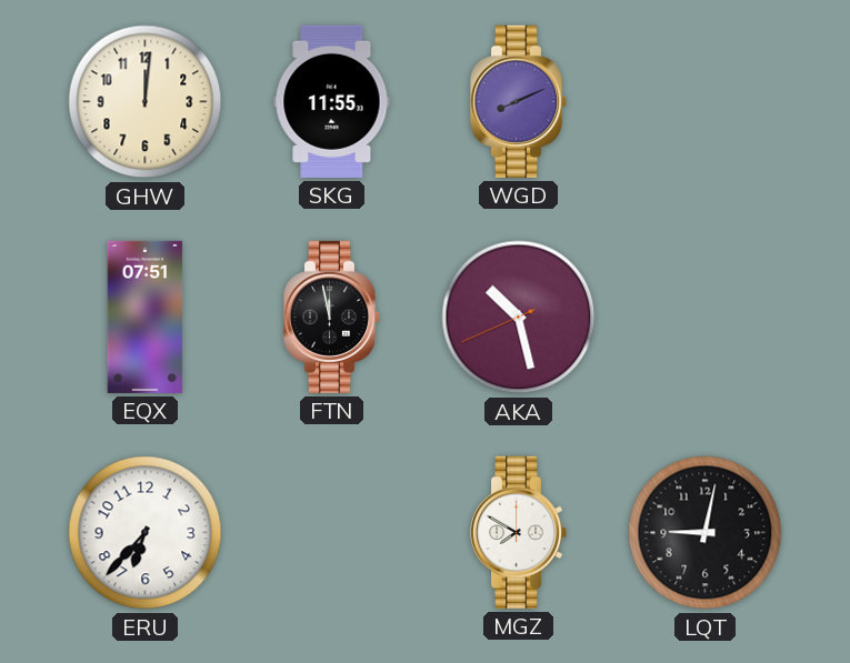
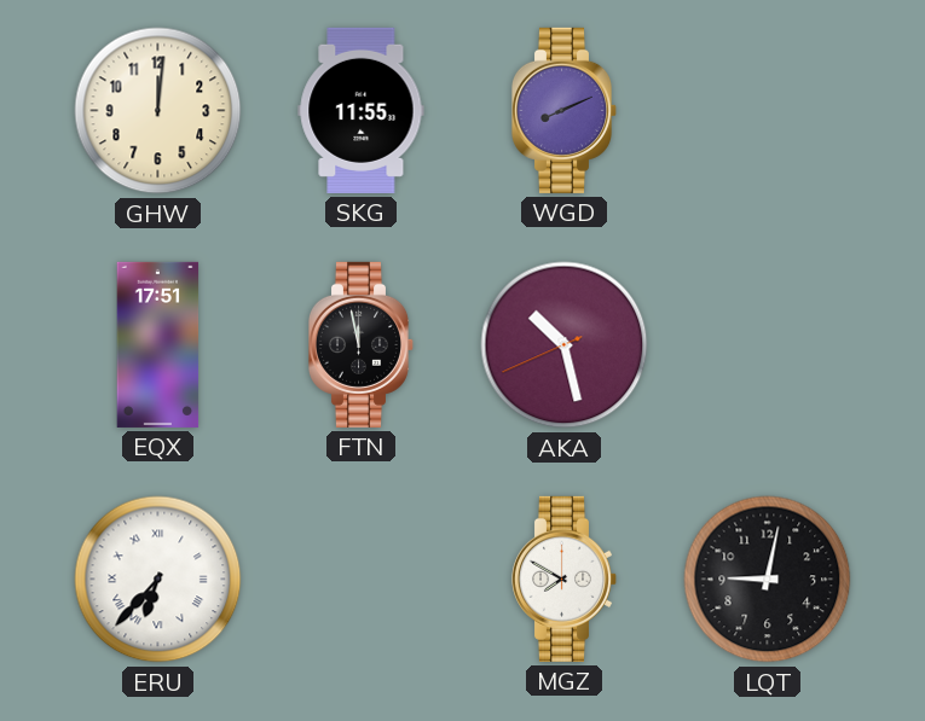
EQX: 07:51 -> 17:51 (158, 344)
ERU numerals: Arabic -> Roman (158, 580)
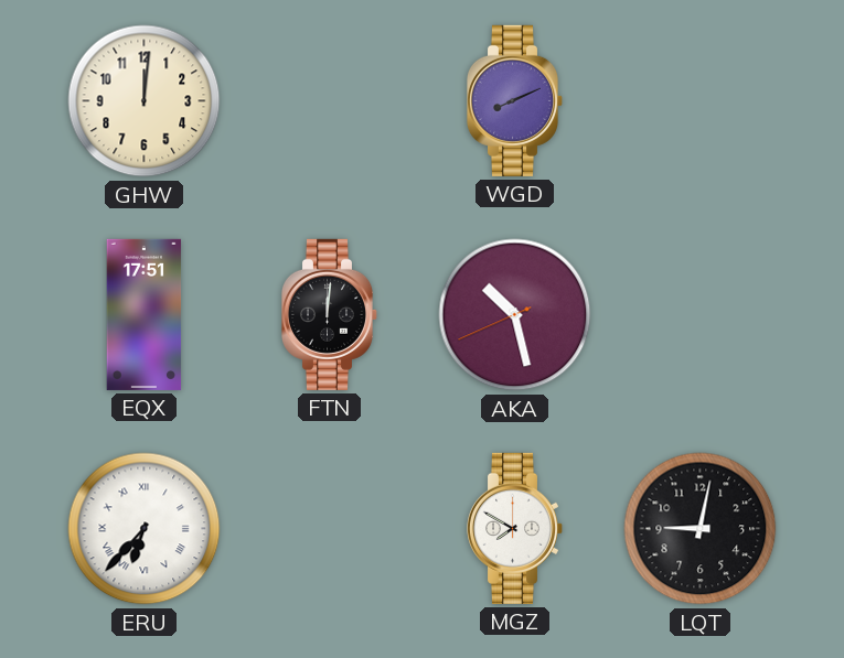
SKG: 11:55 -> none (362, 110)
FTN: 11:58 -> 12:01 (330, 314)
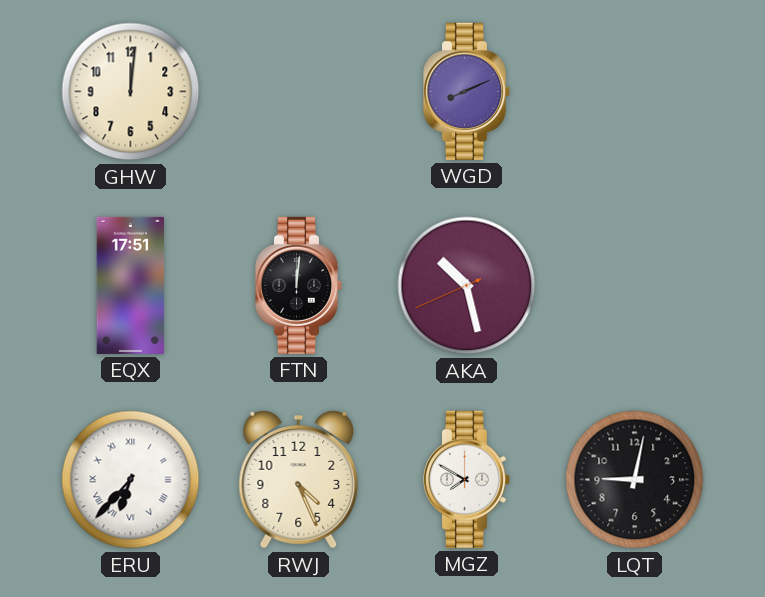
RWJ: none -> 4:26 (299, 480)
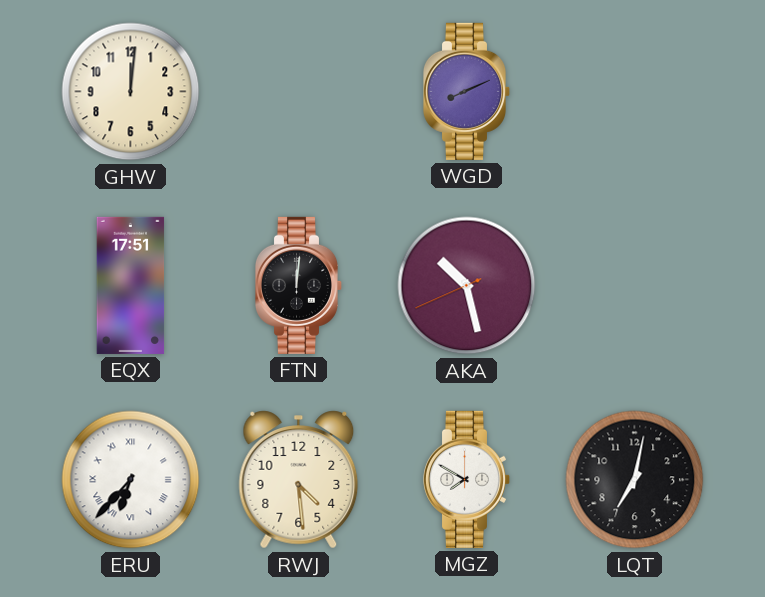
RWJ: 4:26 -> 4:29 (299, 480)
LQT: 9:02 -> 7:02 (635, 480)
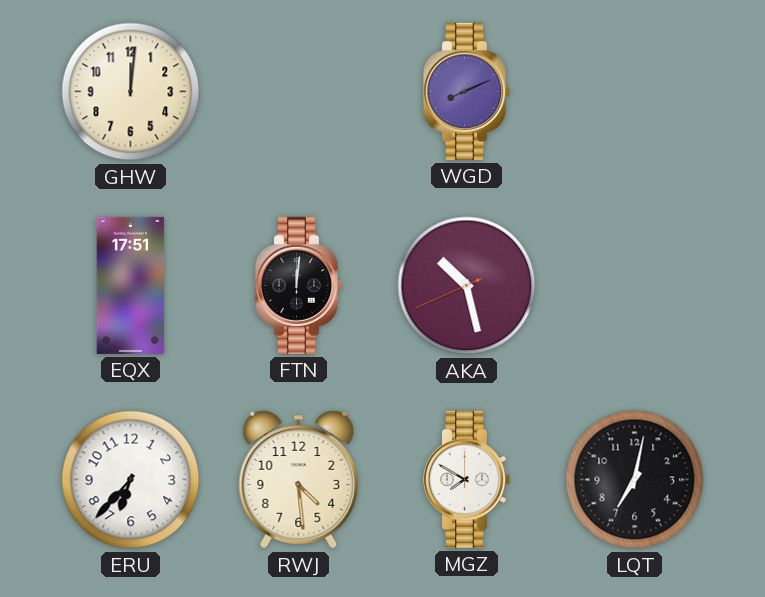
ERU numerals: Roman -> Arabic (131, 480)
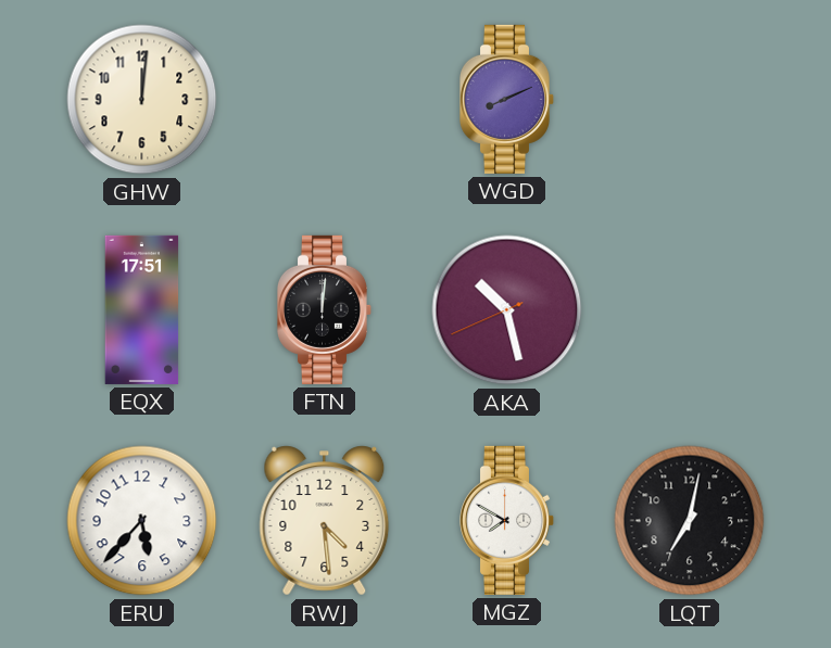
ERU: 6:37 -> 5:37 (142, 521)
